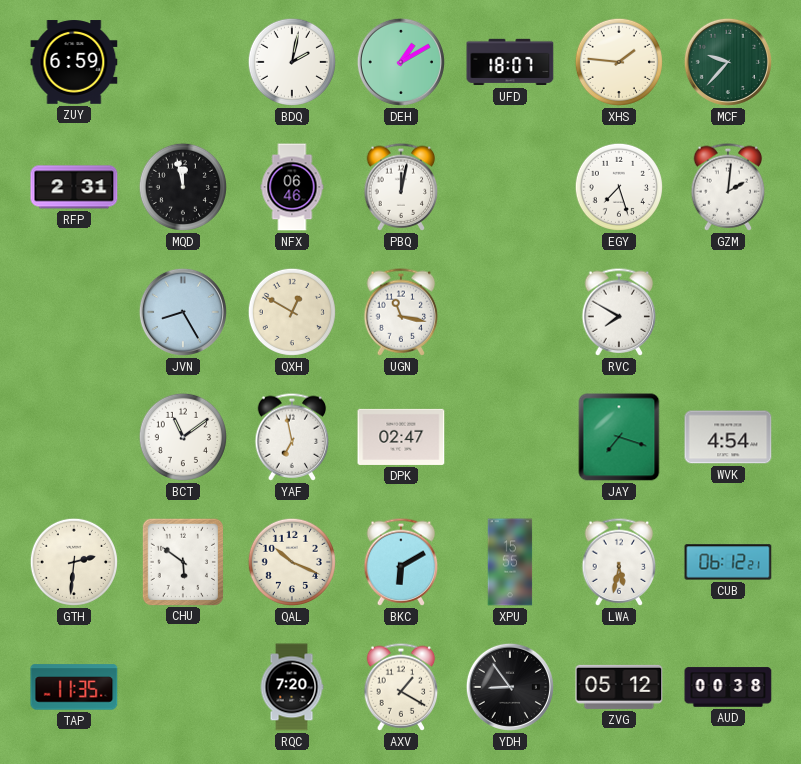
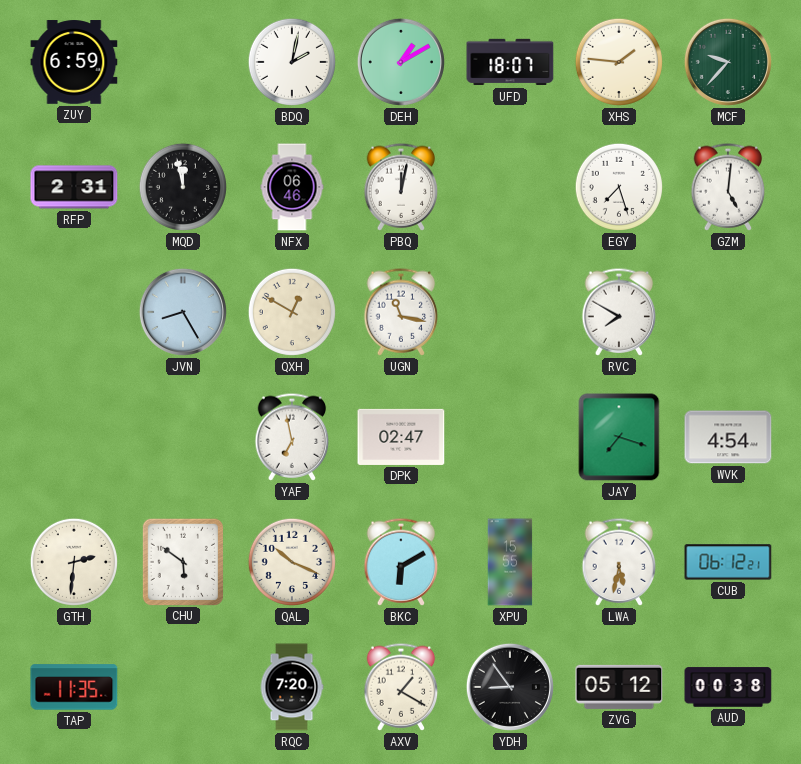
GZM: 2:01 -> 5:01 (728, 187)
BCT: 11:09 -> none (183, 437)
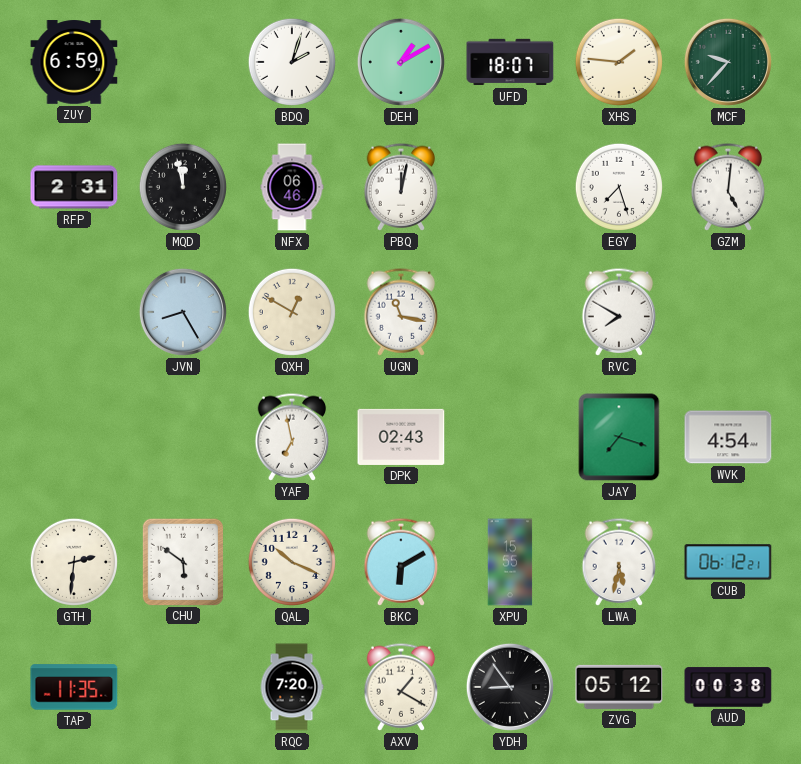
BDQ: 2:02 -> 2:03 (292, 62)
DPK: 02:47 -> 02:43 (401, 437)
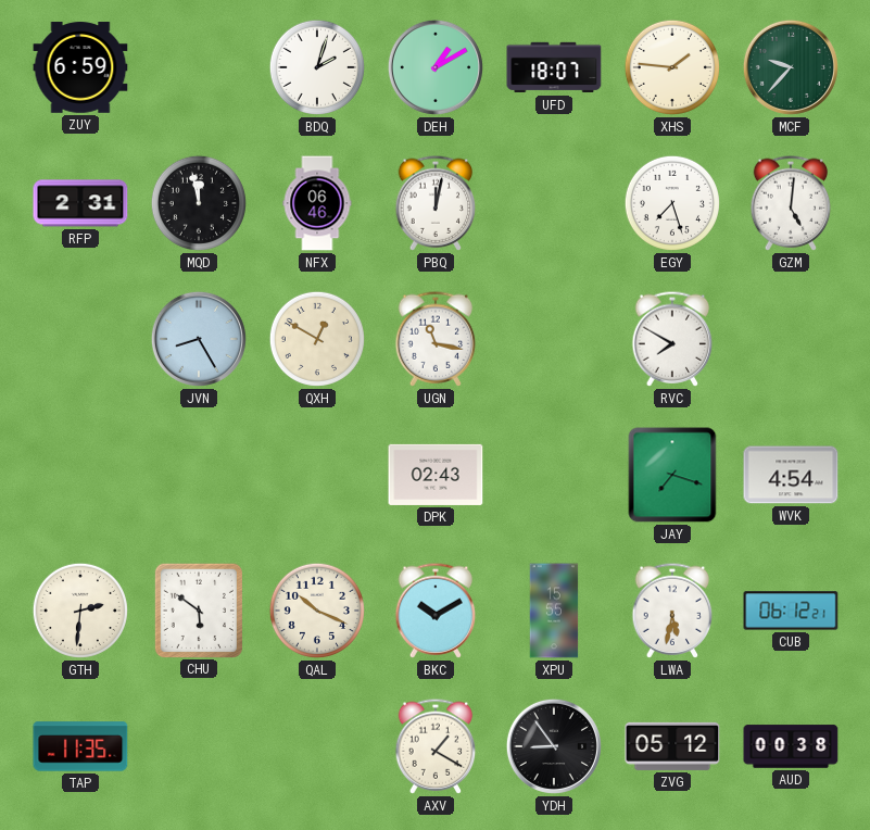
YAF: 6:58 -> none (292, 437)
BKC: 6:10 -> 10:10 (436, 611)
RQC: 7:20 -> none (292, 687)
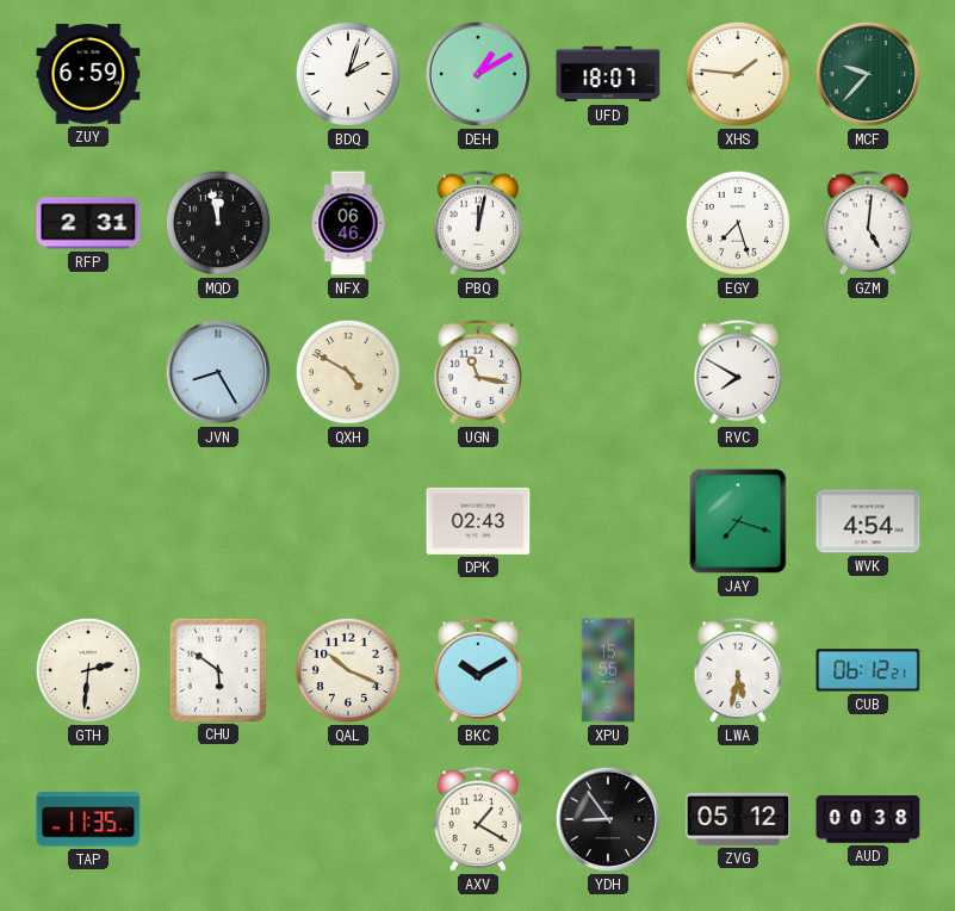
QXH: 12:50 -> 4:50 (348, 372)
